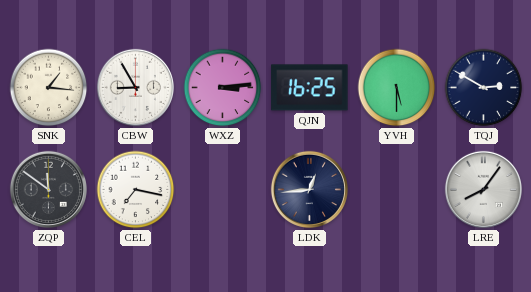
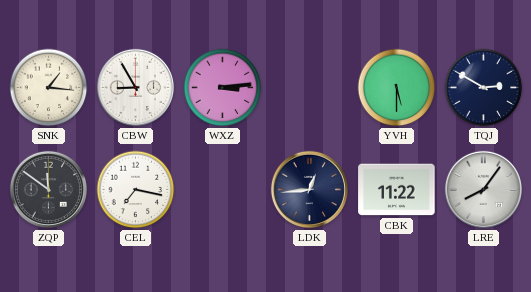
QJN: 16:25 -> none (310, 88)
CBK: none -> 11:22 (397, 190)
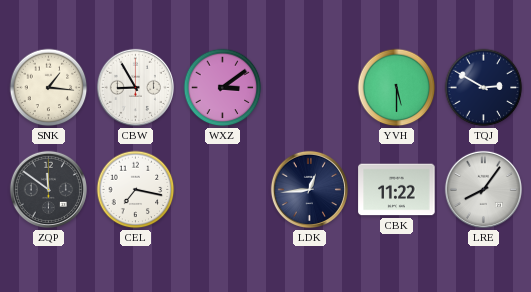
WXZ: 3:14 -> 3:09 (223, 88)
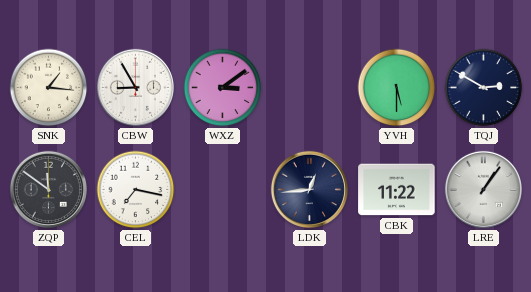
LRE: 8:06 -> 1:06 (483, 189)
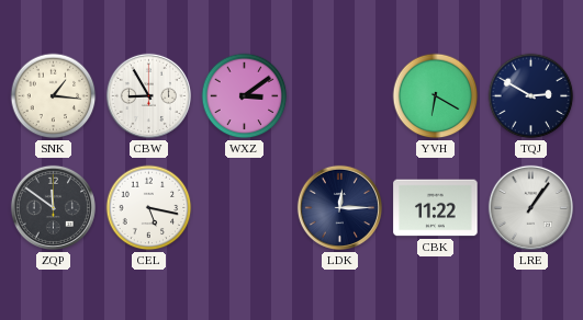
YVH: 5:30 -> 6:20 (436, 96)
CEL: 7:17 -> 5:17 (149, 208)
LDK: 12:44 -> 12:15 (339, 207)
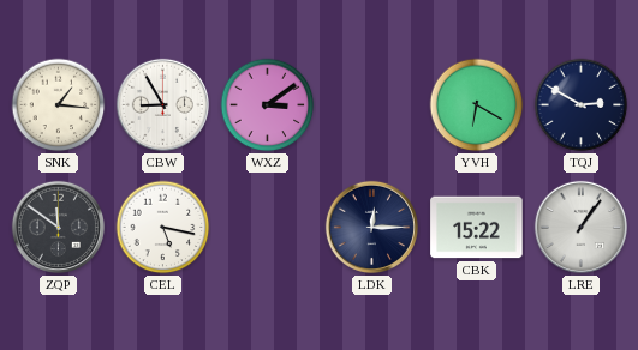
CBK: 11:22 -> 15:22 (477, 228)
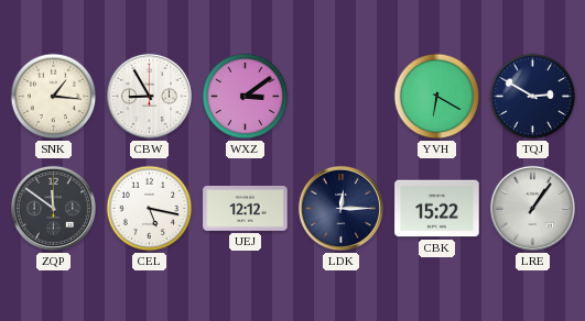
UEJ: none -> 12:12 (246, 209)
